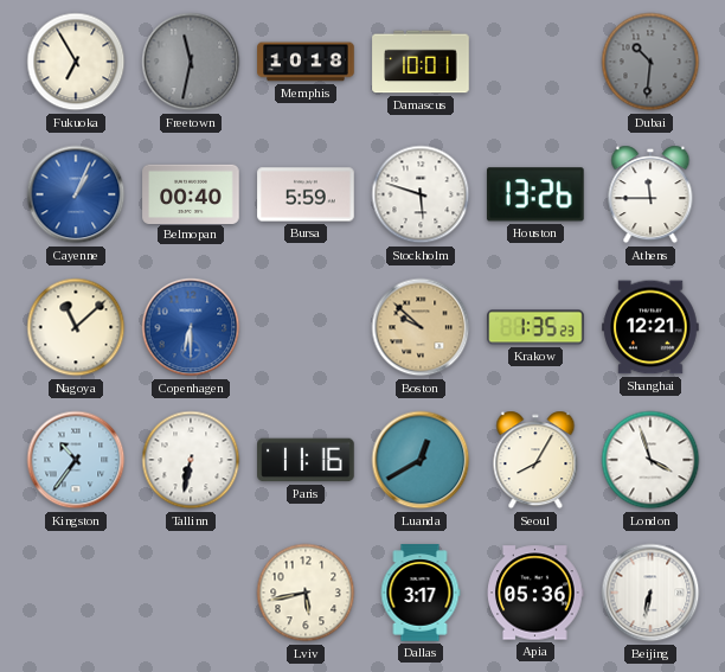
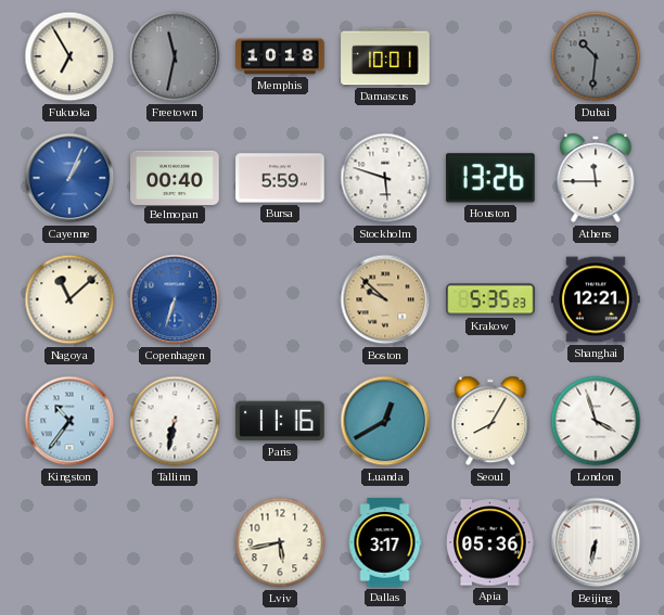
Copenhagen: 6:30 -> 6:33 (175, 299)
Krakow: 1:35 -> 5:35 (490, 299)
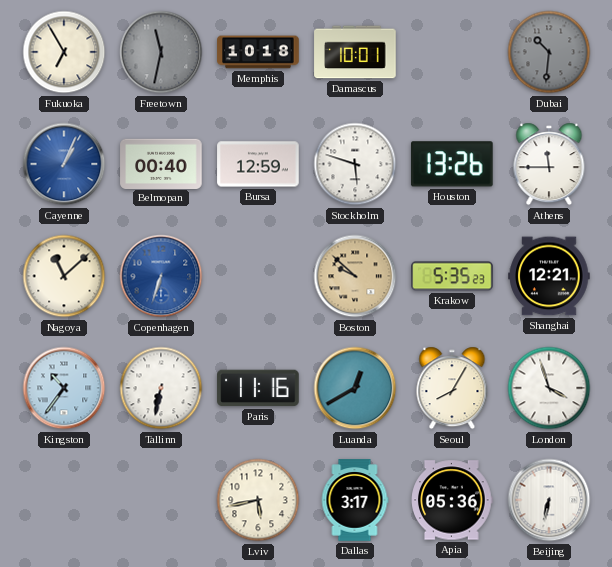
Bursa: 5:59 -> 12:59 (258, 164)
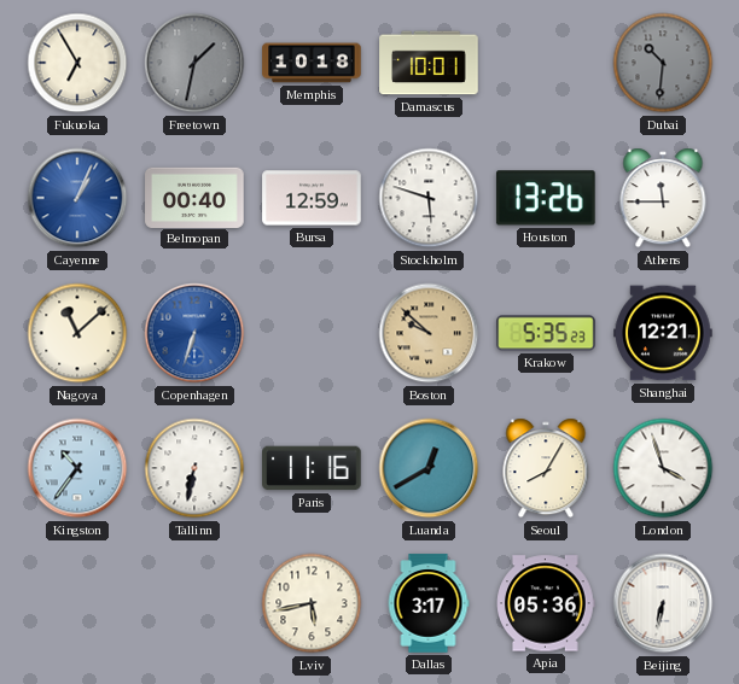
Freetown: 11:32 -> 1:32 (194, 63)
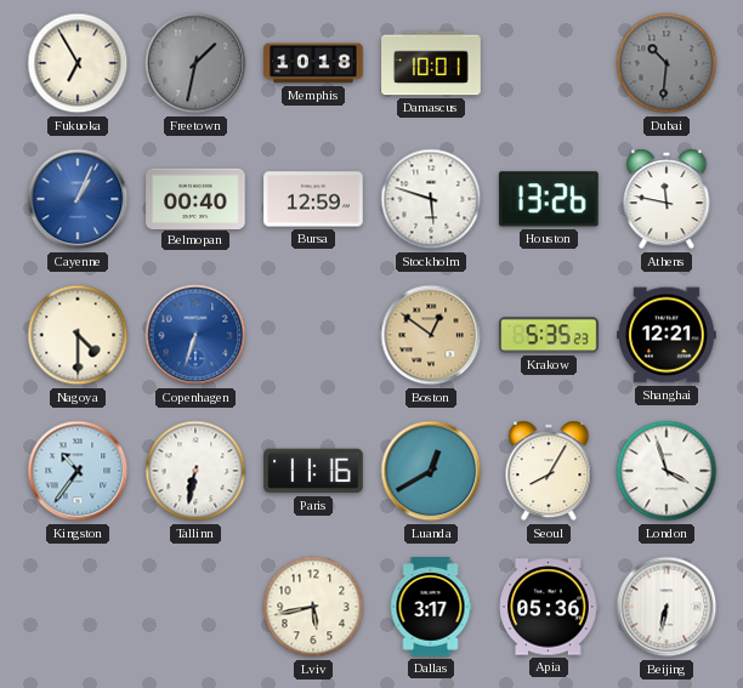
Athens: 11:45 -> 11:47 (667, 199)
Nagoya: 11:08 -> 4:30 (78, 335)
Boston: 9:52 -> 12:51 (431, 335)
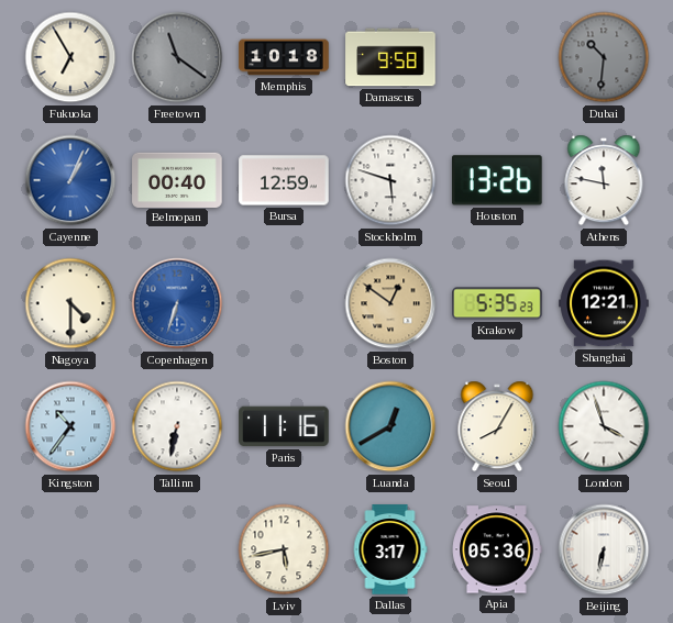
Freetown: 1:32 -> 11:21 (177, 57)
Damascus: 10:01 -> 9:58 (390, 57)
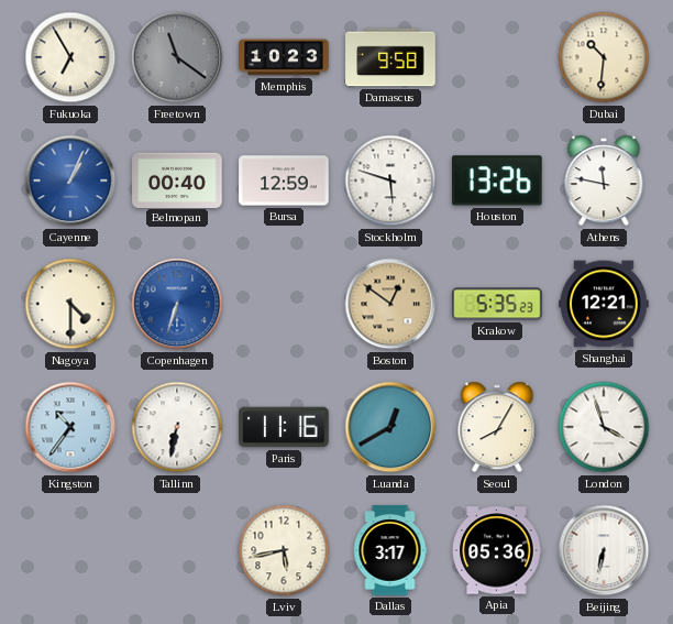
Memphis: 10:18 -> 10:23 (284, 57)
Dubai dial: grey -> cream (604, 57)
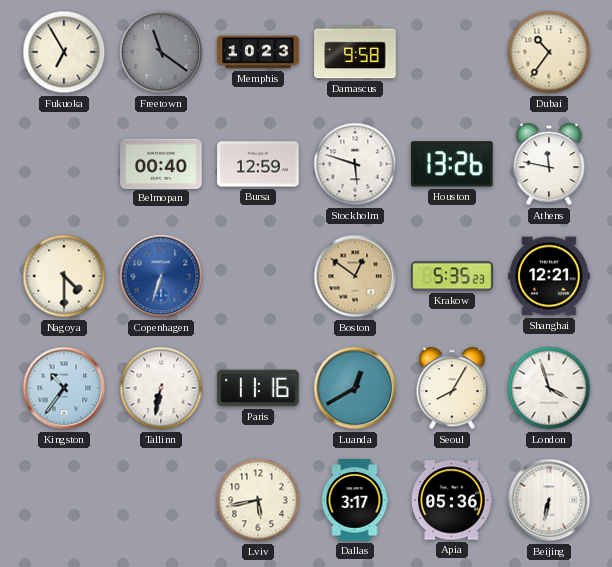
Dubai: 10:31 -> 10:36 (549, 52)
Cayenne: 1:04 -> none (70, 180)
